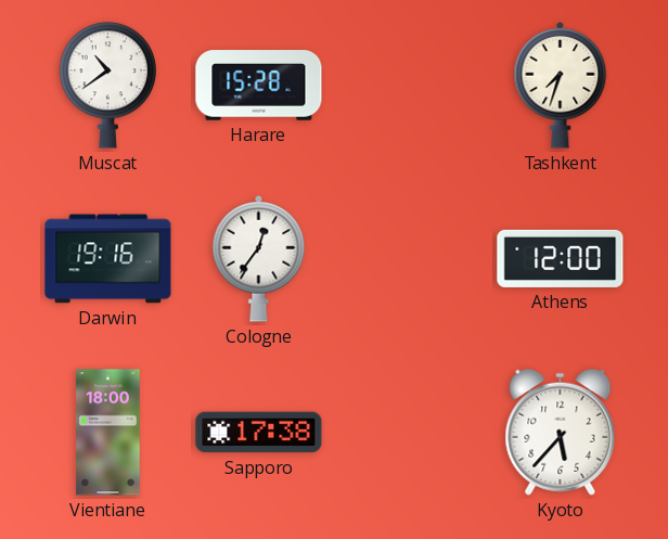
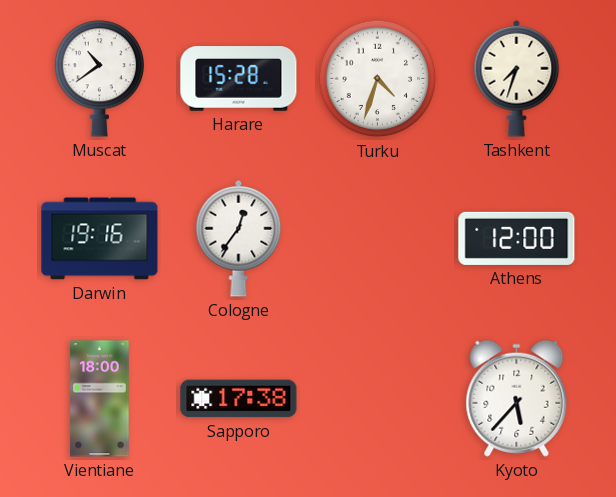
Turku: none -> 4:33 (378, 79)
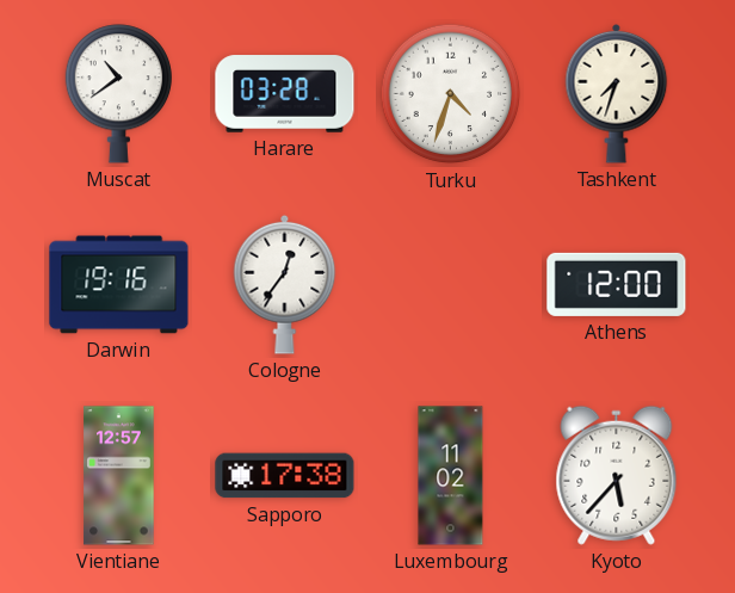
Harare: 15:28 -> 03:28 (285, 94)
Vientiane: 18:00 -> 12:57 (119, 476)
Luxembourg: none -> 11:02 (451, 476)
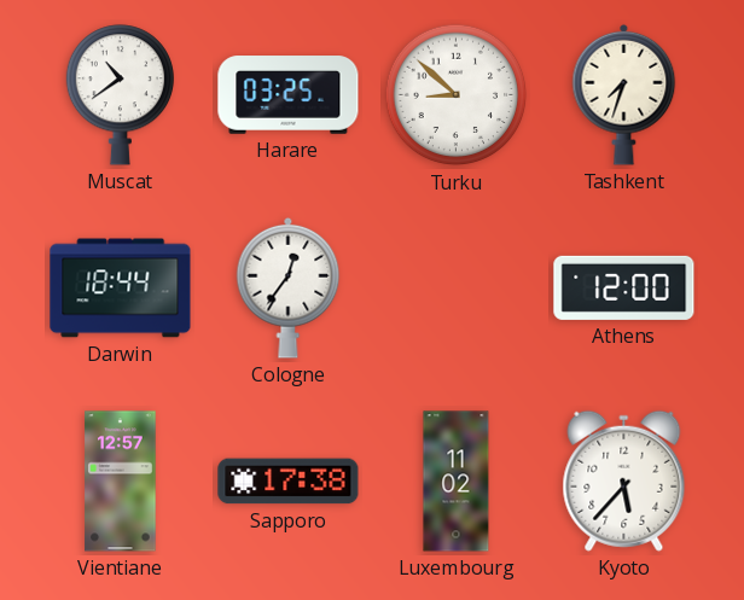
Harare: 03:28 -> 03:25 (289, 95)
Turku: 4:33 -> 8:52 (457, 95)
Darwin: 19:16 -> 18:44 (121, 289)
